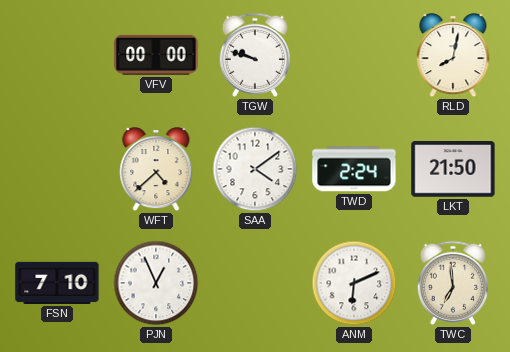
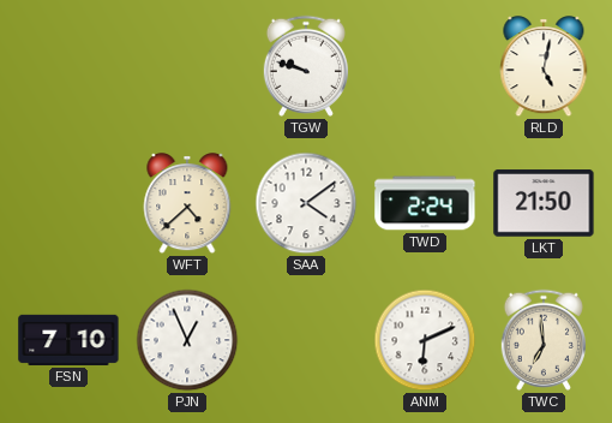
VFV: 00:00 -> none (156, 55)
RLD: 8:02 -> 5:02 (544, 67)
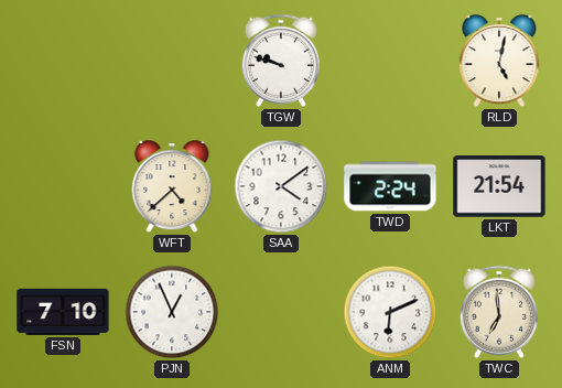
LKT: 21:50 -> 21:54 (499, 186)
